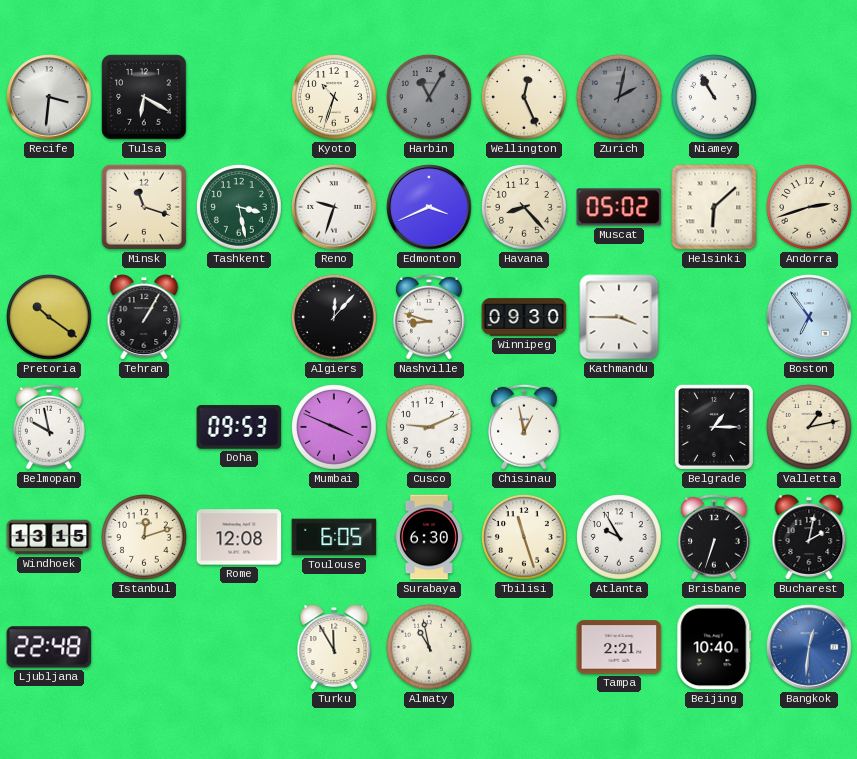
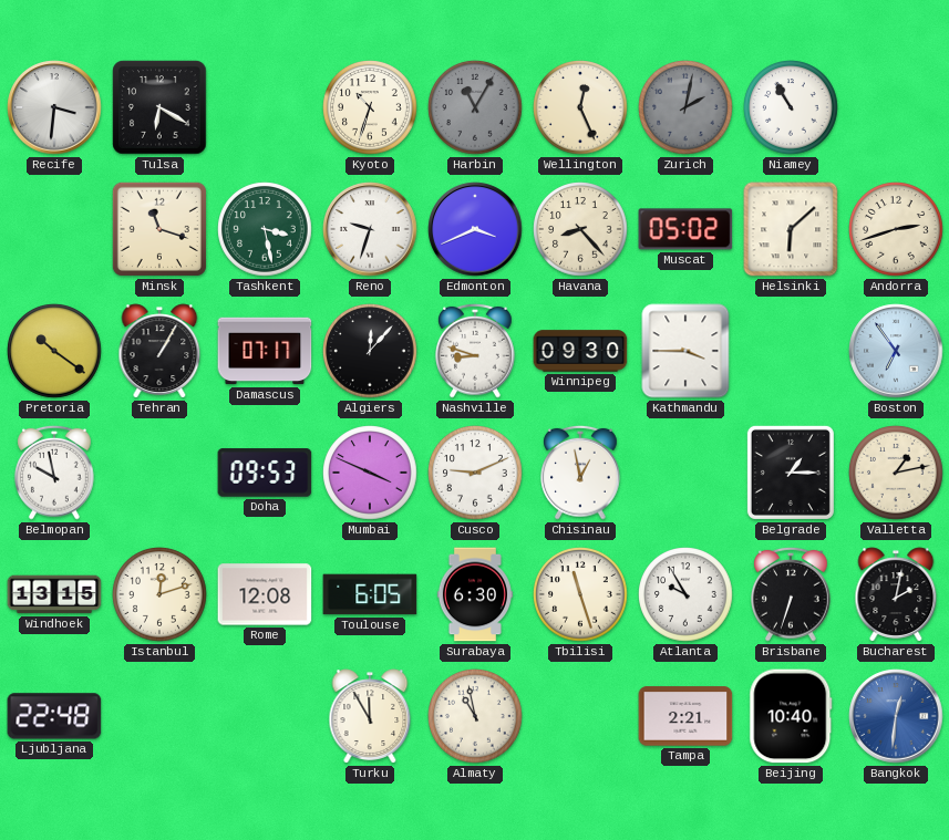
Damascus: none -> 07:17 (265, 351)
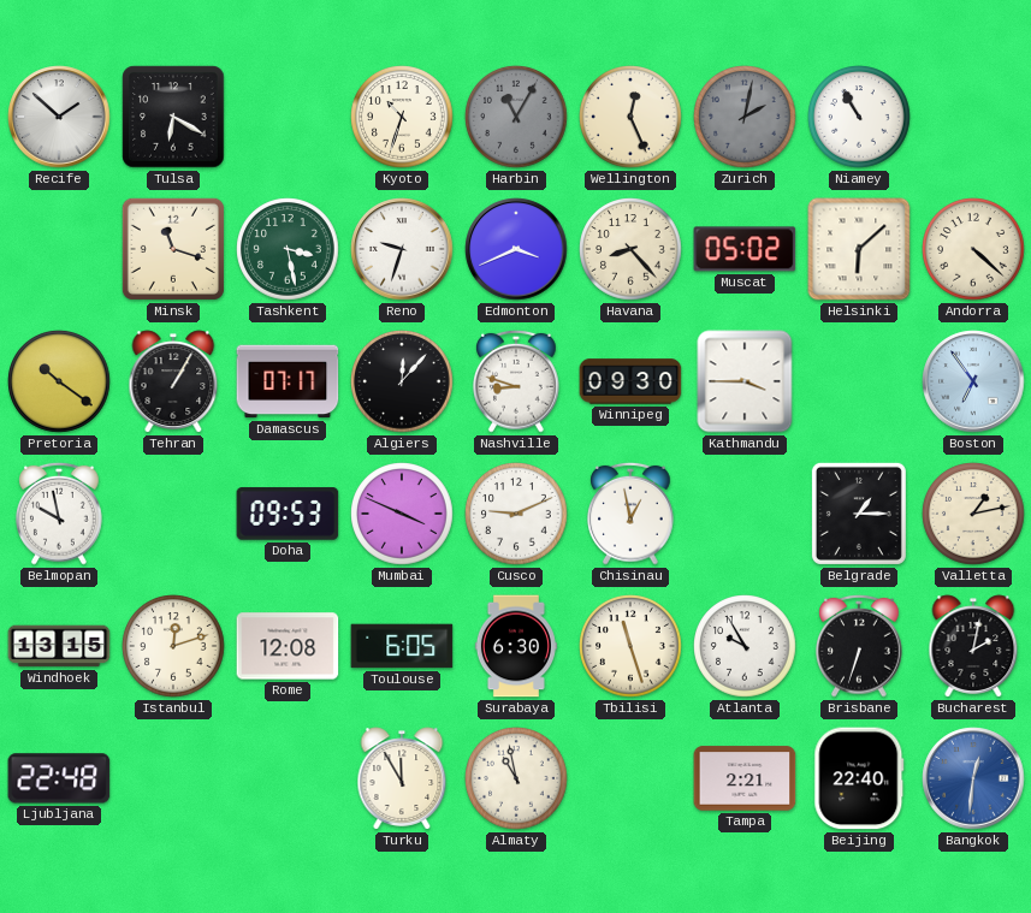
Recife: 3:31 -> 1:52 (59, 117)
Andorra: 2:42 -> 4:22 (973, 249)
Beijing: 10:40 -> 22:40 (859, 778)
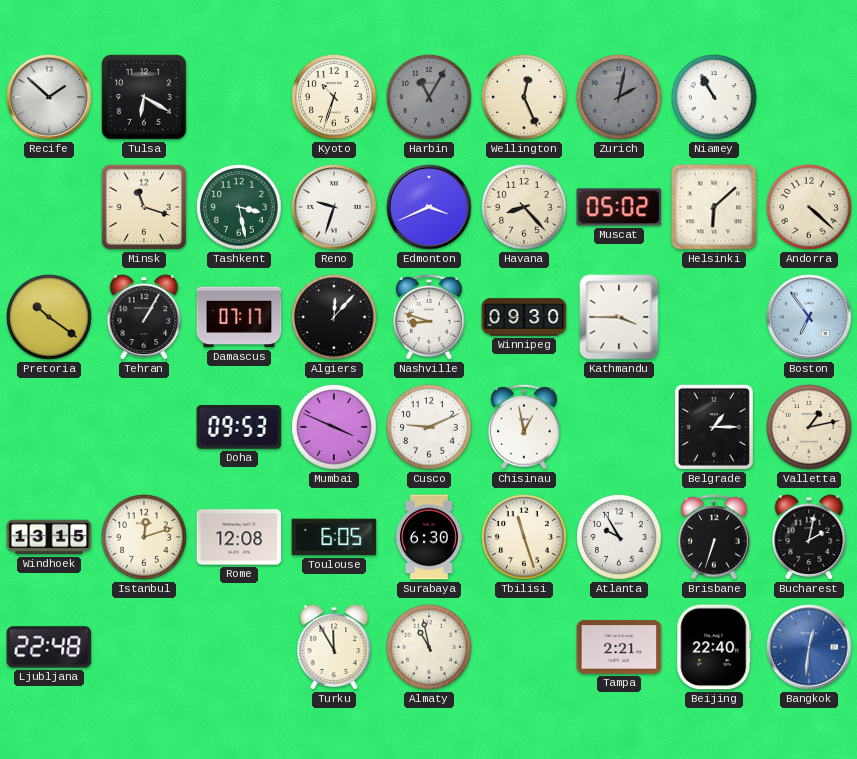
Belmopan: 9:58 -> none (60, 514)
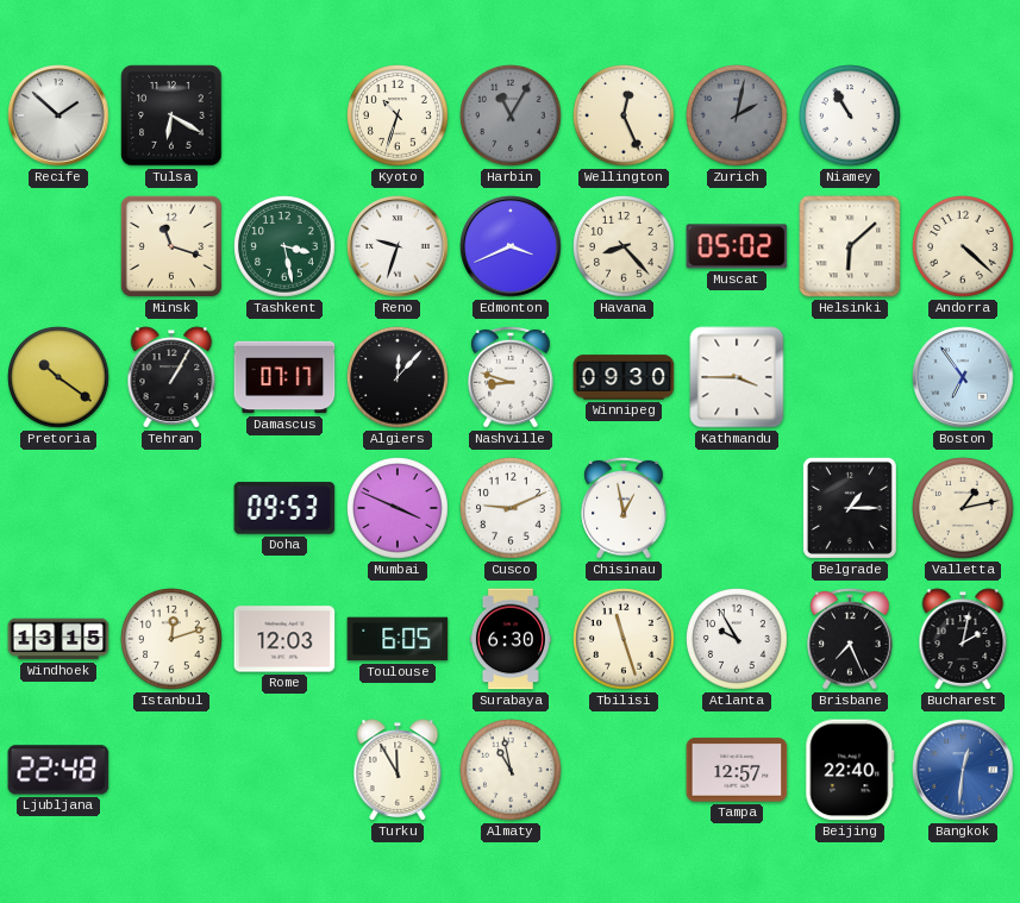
Rome: 12:08 -> 12:03 (284, 639)
Brisbane: 6:33 -> 7:26 (851, 639)
Tampa: 2:21 -> 12:57 (737, 770)
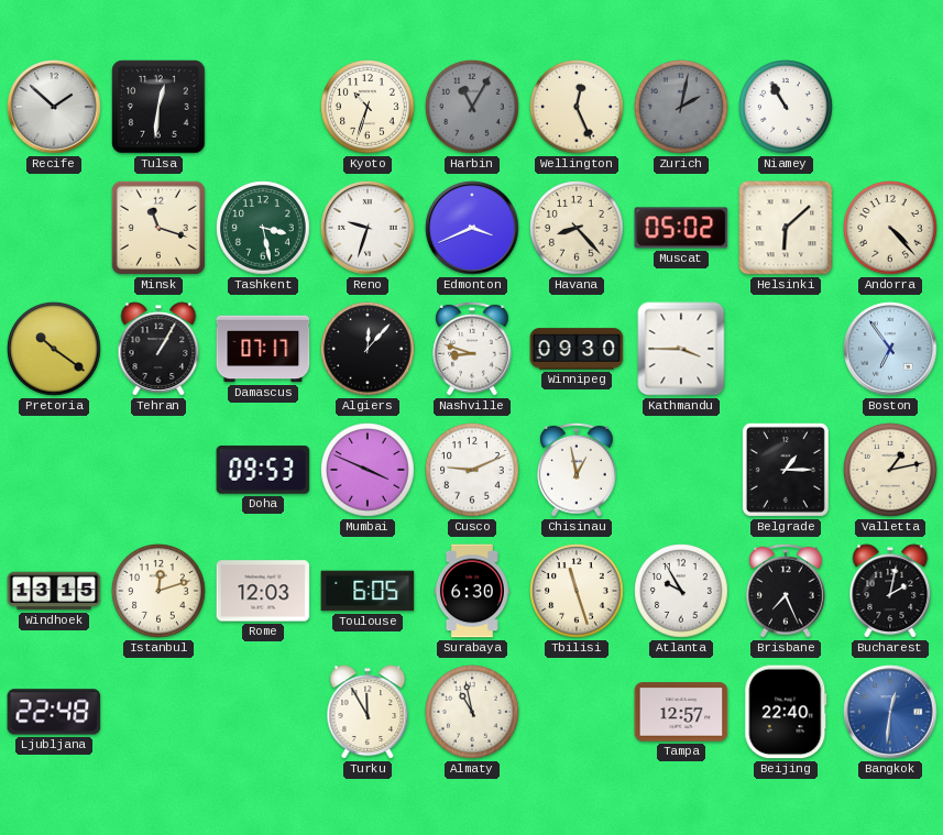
Tulsa: 6:20 -> 12:31 (158, 107)
Andorra: 4:22 -> 4:23 (890, 228)
